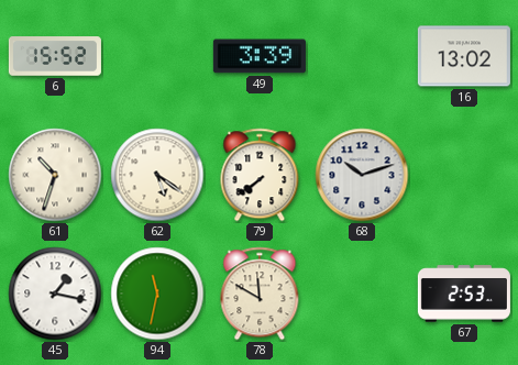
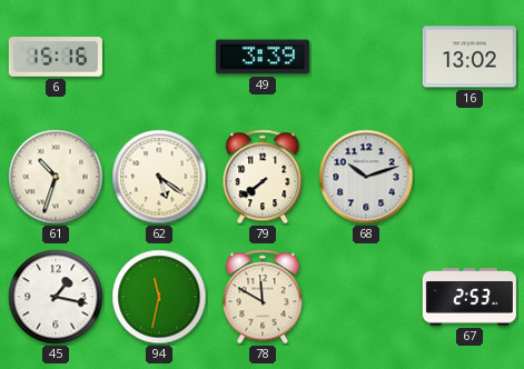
6: 15:52 -> 15:16 (56, 57)
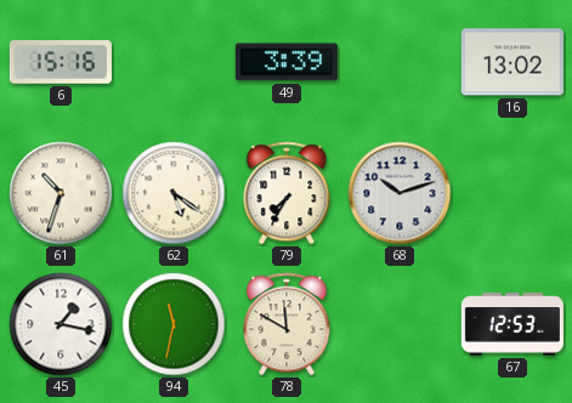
79: 7:39 -> 7:35 (287, 193)
67: 2:53 -> 12:53 (512, 324)
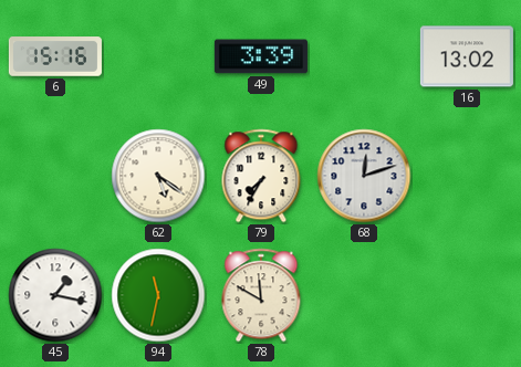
61: 10:33 -> none (61, 193)
68: 10:12 -> 12:12 (364, 176)
67: 12:53 -> none (512, 324)
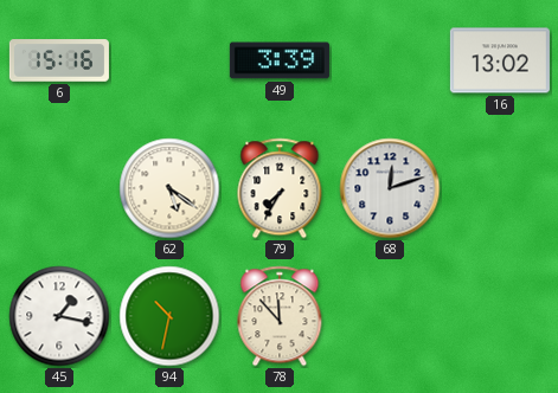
94: 11:32 -> 10:32 (169, 316)
78: 11:50 -> 11:53 (280, 316)
